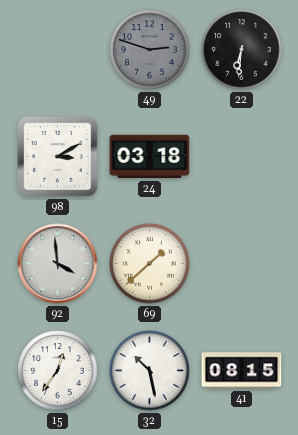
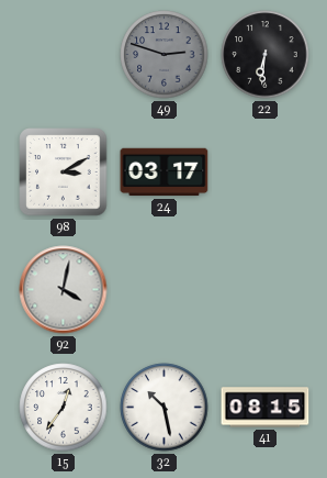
24: 03:18 -> 03:17 (165, 173)
92: 3:59 -> 4:02 (64, 290)
69: 1:38 -> none (150, 264)
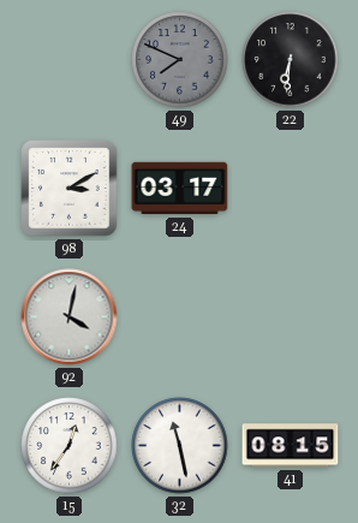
49: 2:48 -> 7:49 (180, 60)
32: 10:28 -> 11:28 (180, 446)
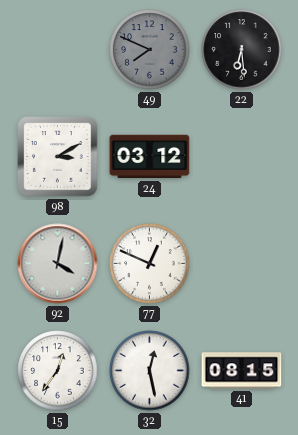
22: 6:31 -> 6:29 (242, 50)
24: 03:17 -> 03:12 (150, 157)
77: none -> 12:49 (150, 264)
32: 11:28 -> 12:28 (150, 371)
